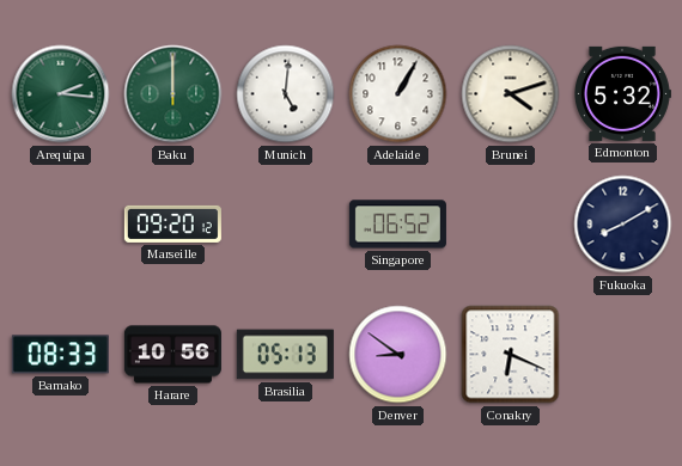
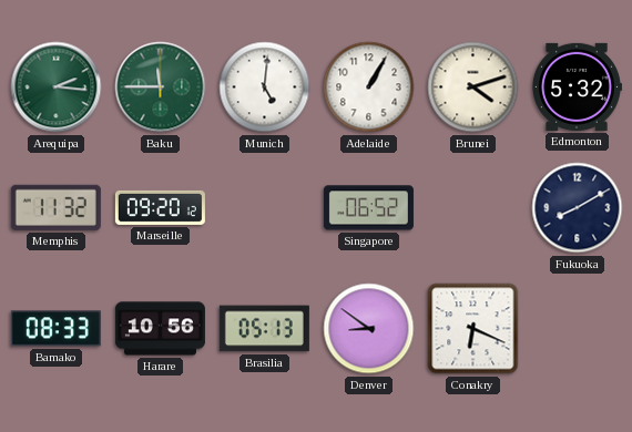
Baku: 12:00 -> 11:45 (161, 88)
Memphis: none -> 11:32 (55, 207)
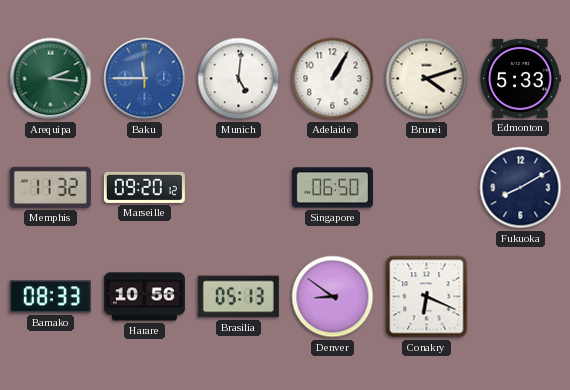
Baku dial: green -> blue (145, 79)
Edmonton: 5:32 -> 5:33 (521, 78)
Singapore: 06:52 -> 06:50 (332, 188)
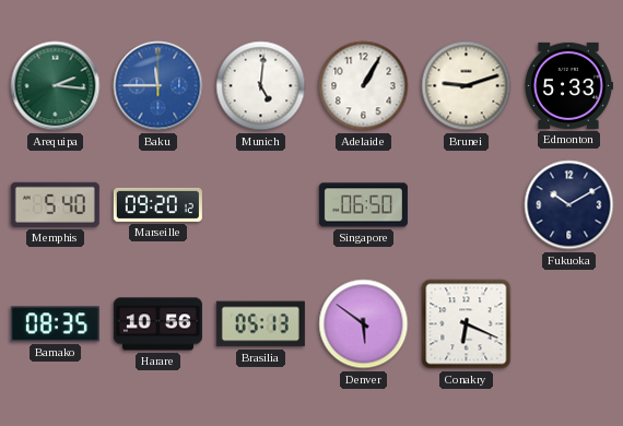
Brunei: 4:12 -> 9:12 (467, 86)
Memphis: 11:32 -> 5:40 (55, 204)
Fukuoka: 8:10 -> 10:10 (569, 205)
Bamako: 08:33 -> 08:35 (55, 324)
Denver: 8:51 -> 5:51 (364, 324)
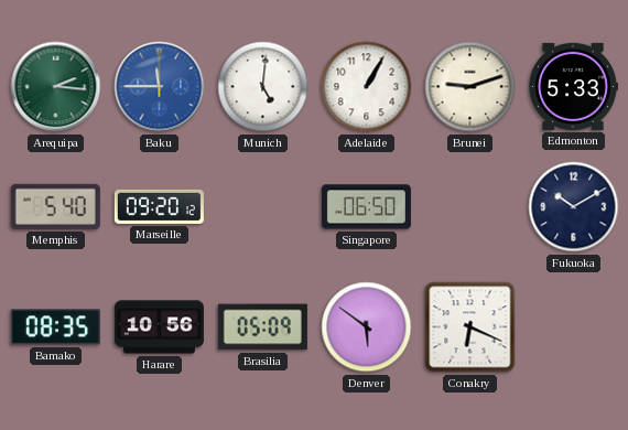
Brasilia: 05:13 -> 05:09 (262, 327)
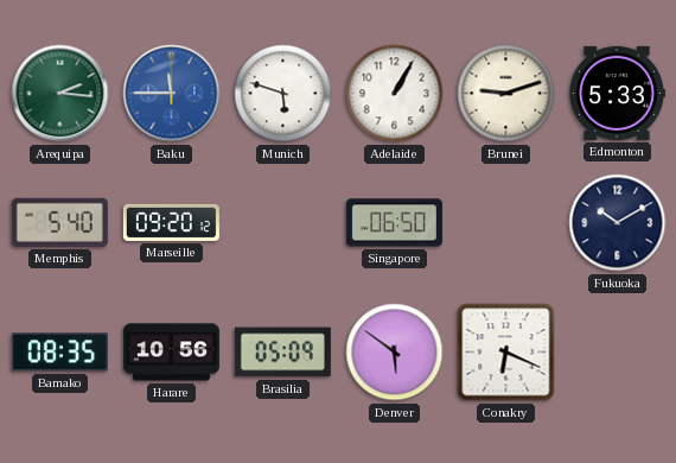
Munich: 5:01 -> 5:48 (283, 94)
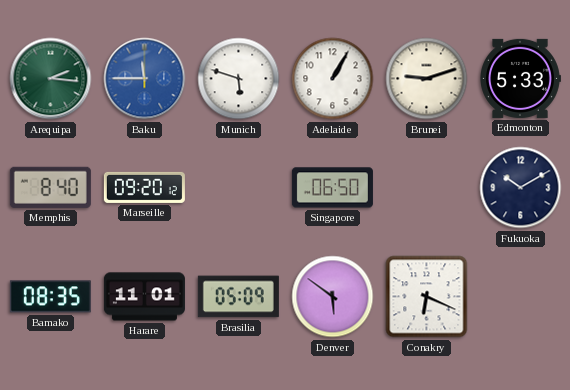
Memphis: 5:40 -> 8:40 (50, 187)
Harare: 10:56 -> 11:01 (144, 297)
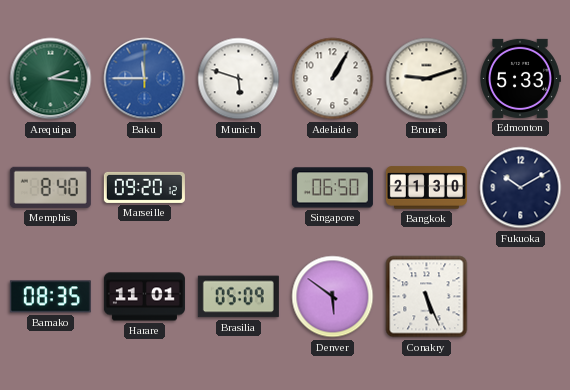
Bangkok: none -> 21:30 (426, 188)
Conakry: 6:19 -> 5:26 (427, 297)
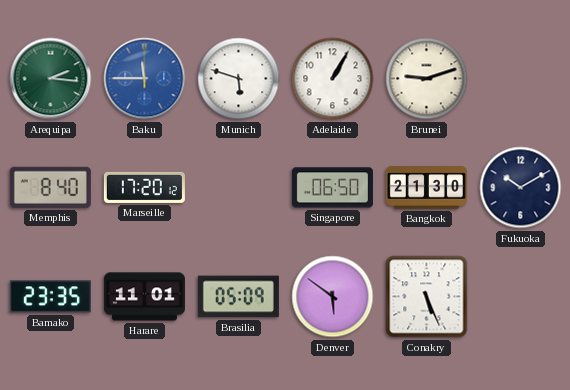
Edmonton: 5:33 -> none (521, 78)
Marseille: 09:20 -> 17:20 (144, 187)
Bamako: 08:35 -> 23:35 (50, 297)
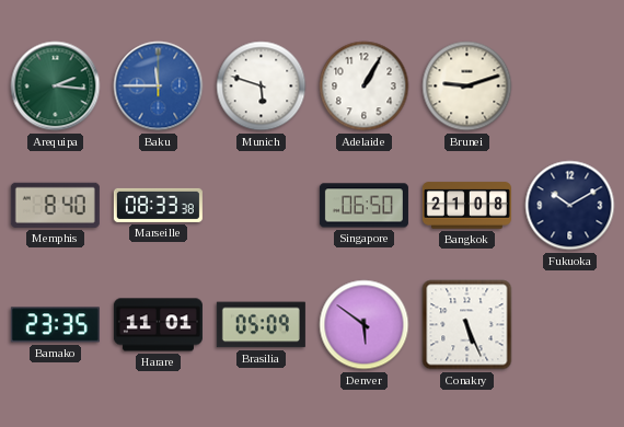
Marseille: 17:20 -> 08:33 (158, 205)
Bangkok: 21:30 -> 21:08 (466, 206)
